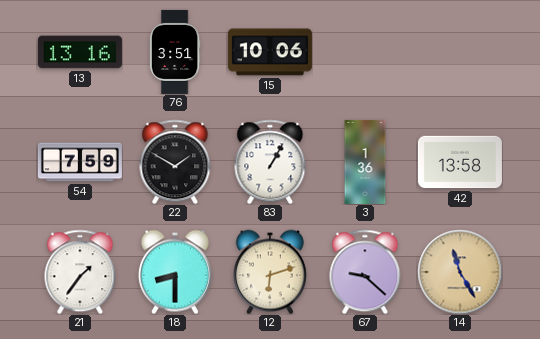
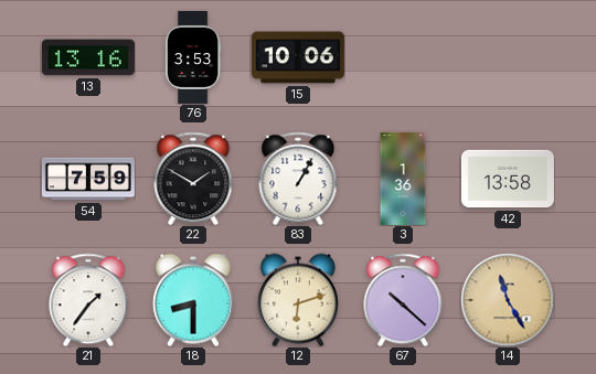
76: 3:51 -> 3:53 (193, 57)
67: 9:22 -> 10:22 (403, 300)
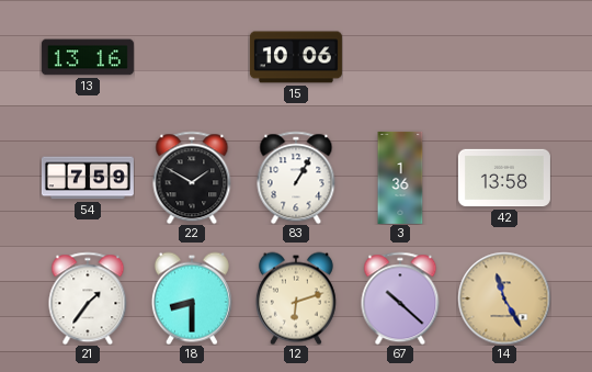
76: 3:53 -> none (193, 57)
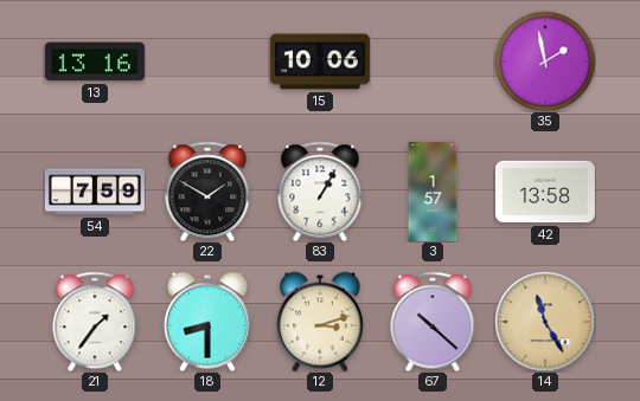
35: none -> 1:58 (545, 62)
3: 1:36 -> 1:57 (433, 192)
12: 6:12 -> 3:12 (320, 322)
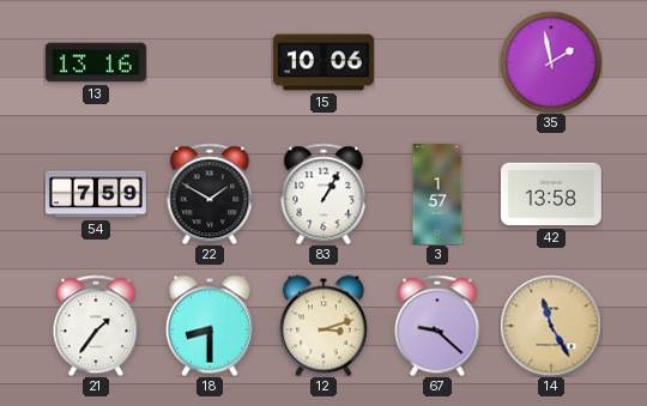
67: 10:22 -> 9:22 (437, 326)
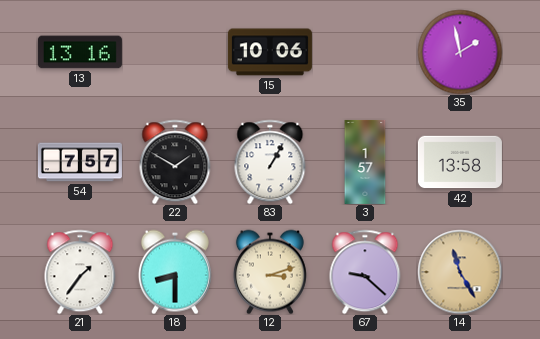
54: 7:59 -> 7:57 (80, 162)
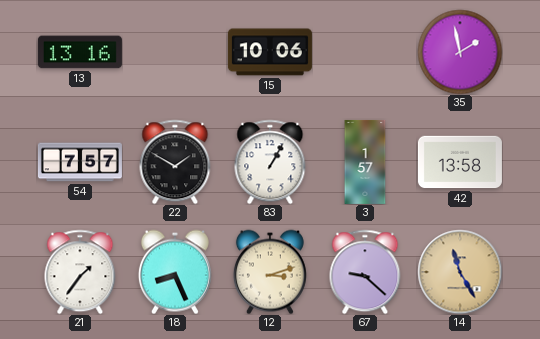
18: 8:30 -> 8:26 (175, 272)
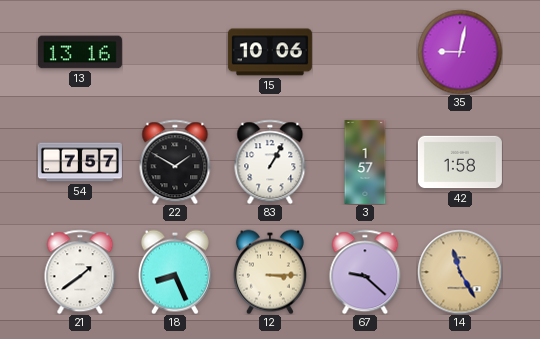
35: 1:58 -> 9:02 (460, 52)
42: 13:58 -> 1:58 (460, 162)
21: 1:36 -> 1:39 (80, 272)
12: 3:12 -> 3:15 (270, 272)
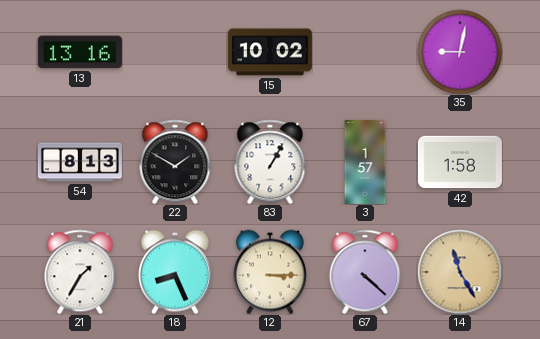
15: 10:06 -> 10:02 (270, 52)
54: 7:57 -> 8:13 (80, 162)
21: 1:39 -> 1:35 (80, 272)
67: 9:22 -> 4:22 (365, 272)
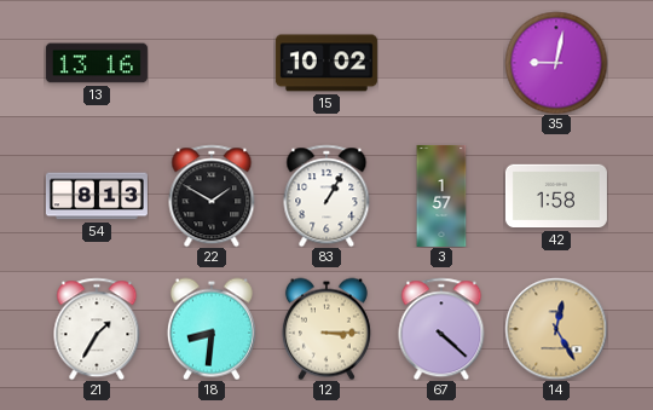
18: 8:26 -> 8:31 (212, 329)
14: 11:25 -> 12:25 (556, 329)
